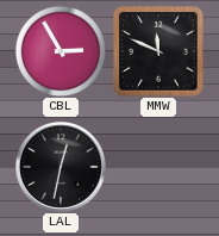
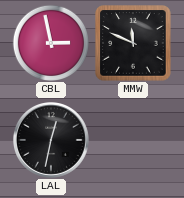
CBL: 2:55 -> 2:58 (50, 42)
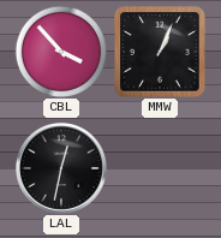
CBL: 2:58 -> 3:53 (60, 50)
MMW: 11:49 -> 1:04 (160, 52)
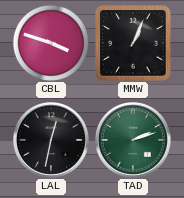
CBL: 3:53 -> 3:48 (50, 42)
TAD: none -> 2:12 (134, 141)
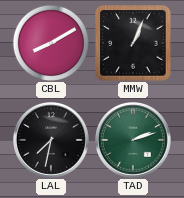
CBL: 3:48 -> 8:10 (50, 42)
LAL: 12:32 -> 7:32 (52, 141)
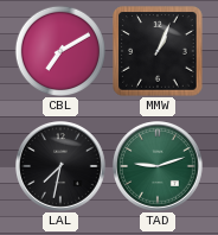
CBL: 8:10 -> 7:10 (59, 50)
TAD: 2:12 -> 9:12 (159, 167)
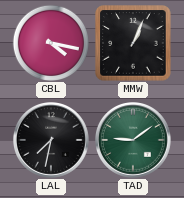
CBL: 7:10 -> 4:17 (50, 42)
TAD: 9:12 -> 9:09 (134, 141)
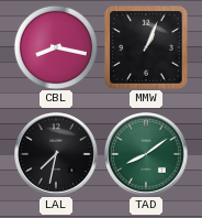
CBL: 4:17 -> 8:17 (55, 46)
TAD: 9:09 -> 8:09 (147, 155)
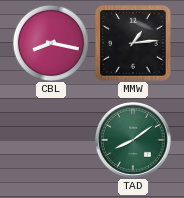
MMW: 1:04 -> 1:14 (133, 43)
LAL: 7:32 -> none (57, 155)
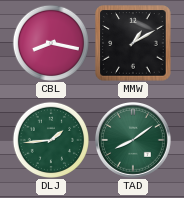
MMW: 1:14 -> 1:10 (133, 43)
DLJ: none -> 1:44 (50, 139)
